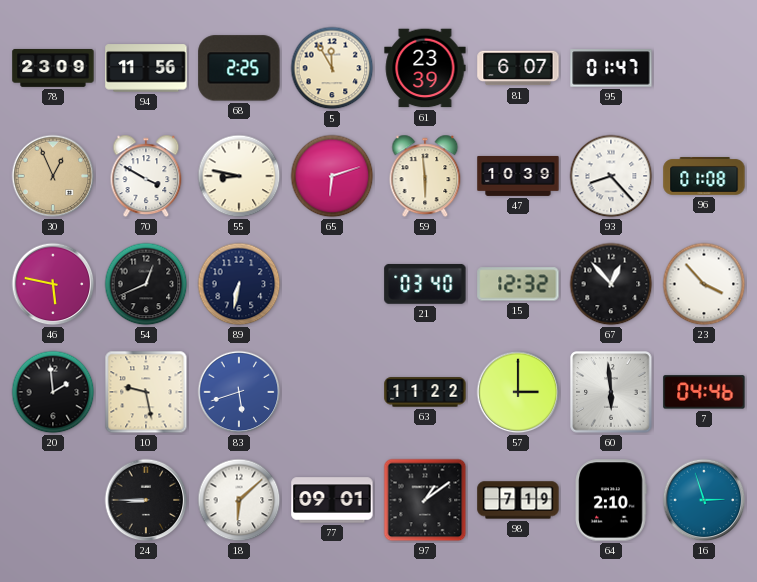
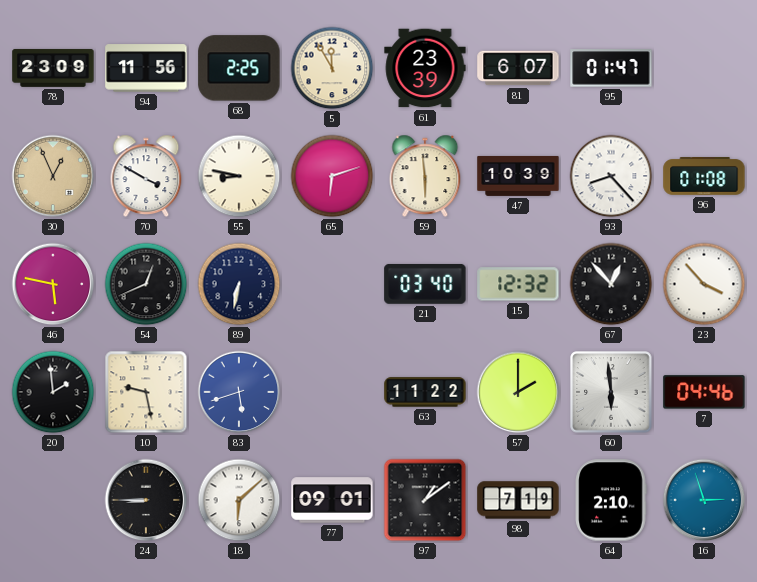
57: 3:00 -> 2:00 (518, 392)
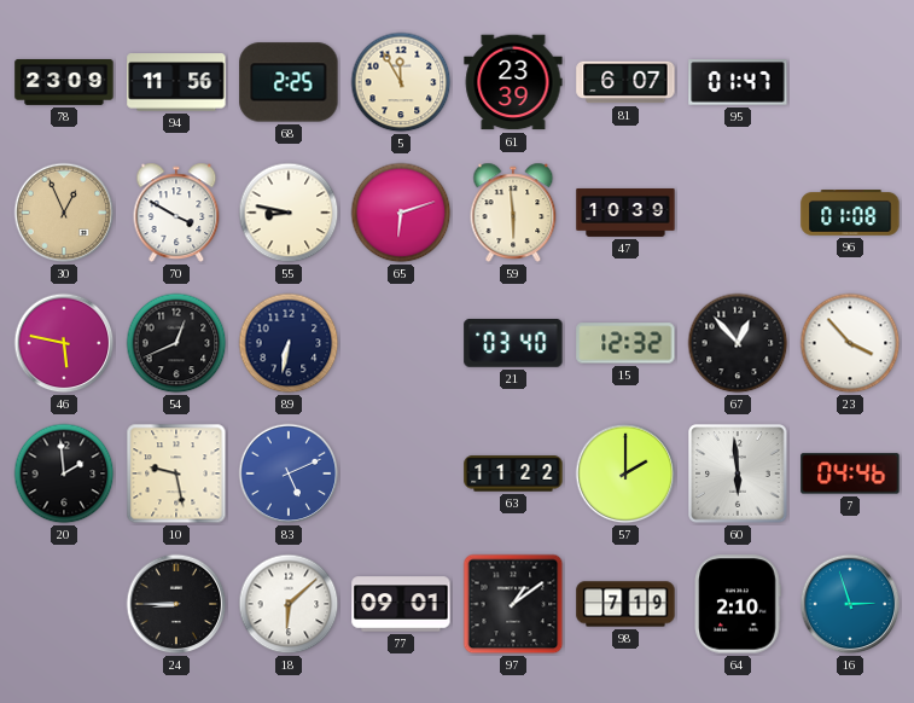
93: 8:23 -> none (611, 176)
83: 5:42 -> 5:11 (289, 473)
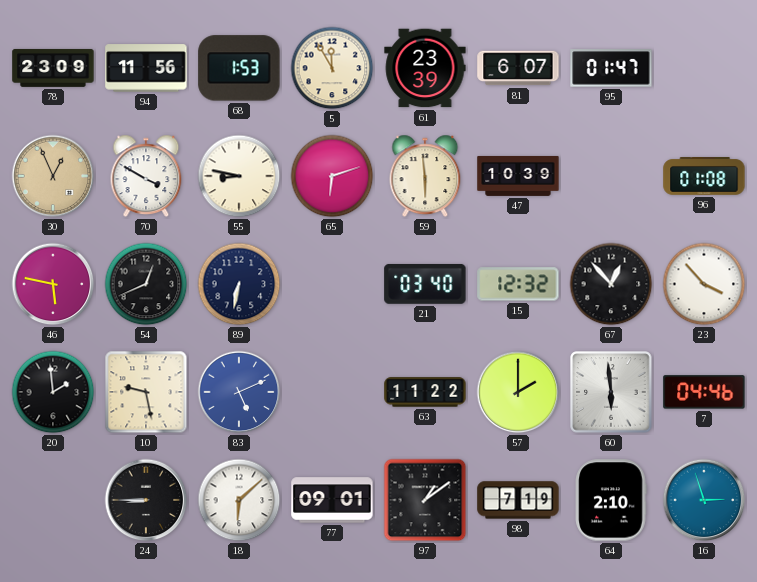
68: 2:25 -> 1:53 (239, 68)
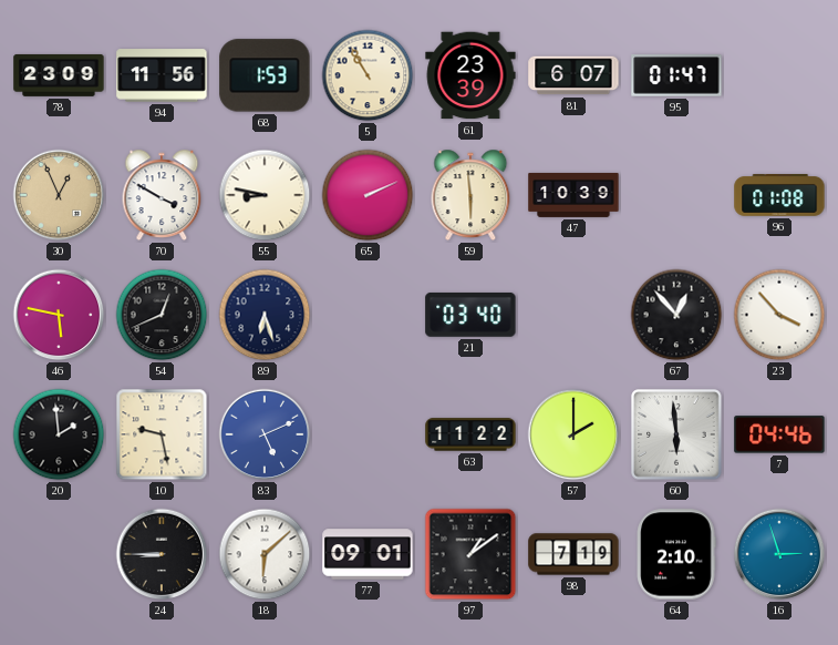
5: 11:55 -> 10:55 (368, 75)
65: 6:12 -> 2:11 (368, 195)
89: 6:32 -> 6:27 (265, 315)
15: 12:32 -> none (518, 284)
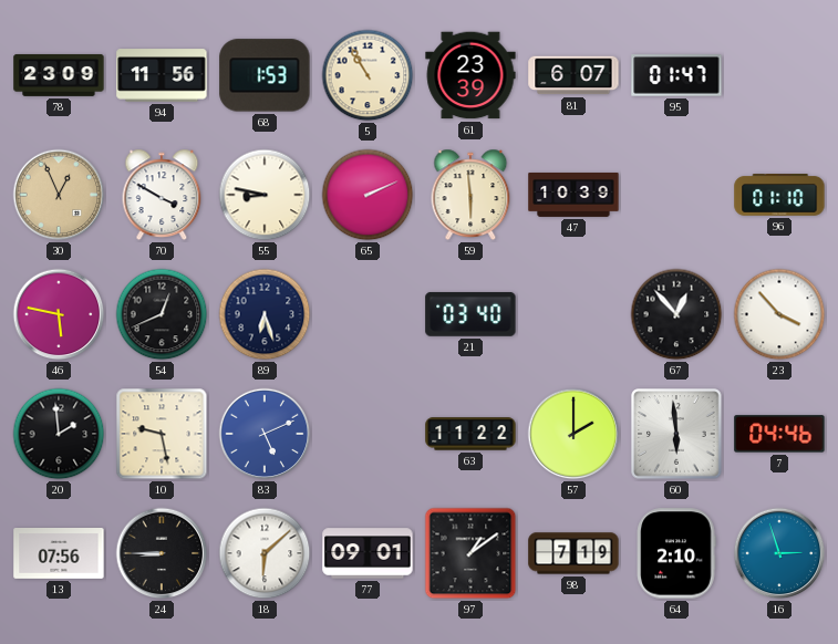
96: 01:08 -> 01:10 (779, 196)
13: none -> 07:56 (59, 554)
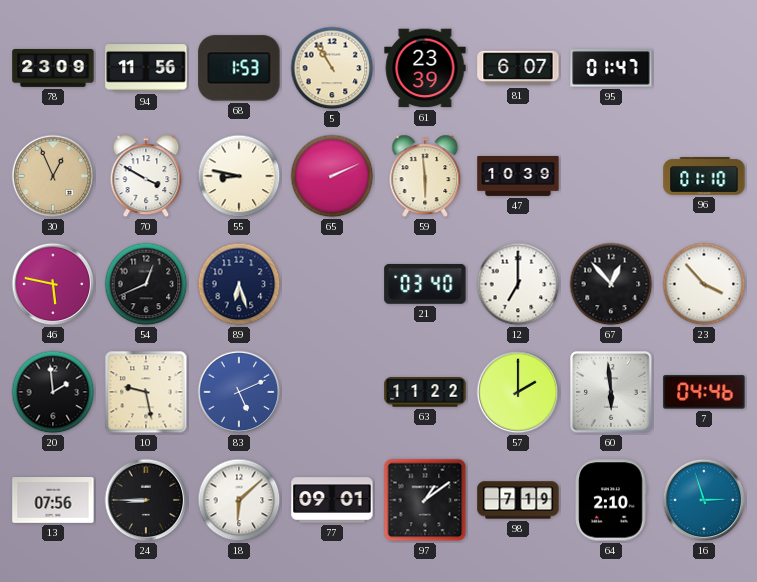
12: none -> 7:00 (518, 284)
